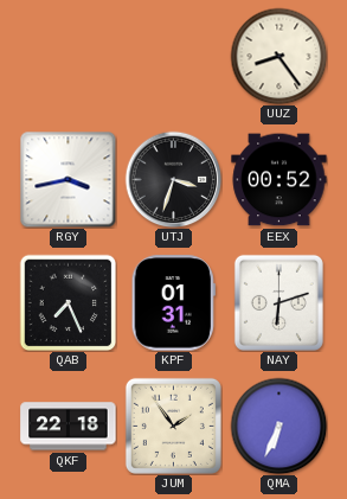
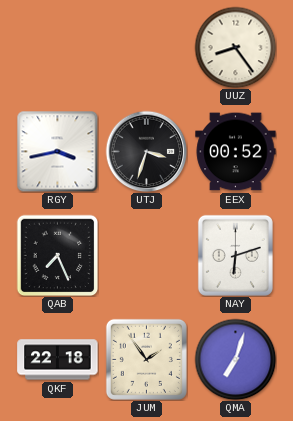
KPF: 01:31 -> none (173, 303)
QMA: 6:34 -> 7:03 (235, 359)
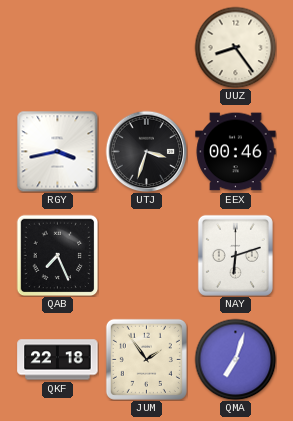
EEX: 00:52 -> 00:46 (236, 152)
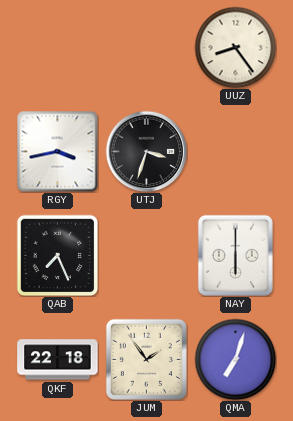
EEX: 00:46 -> none (236, 152)
NAY: 6:12 -> 6:00 (235, 255)
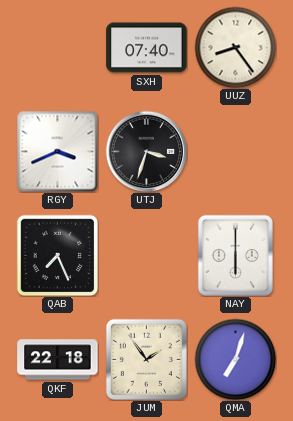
SXH: none -> 07:40 (147, 48)
RGY: 3:43 -> 3:41 (57, 151)
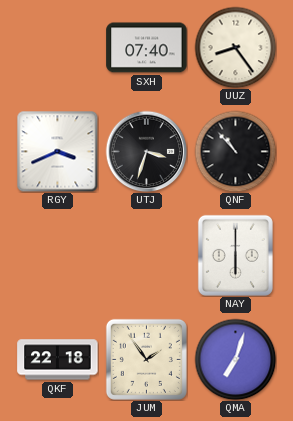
QNF: none -> 10:53 (235, 151)
QAB: 7:26 -> none (57, 255)
